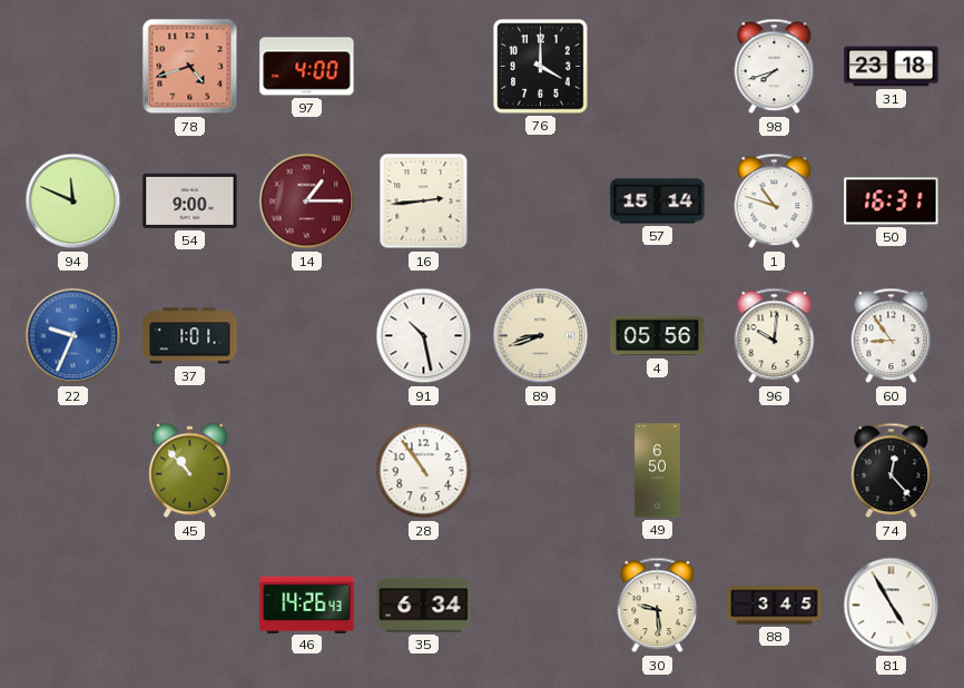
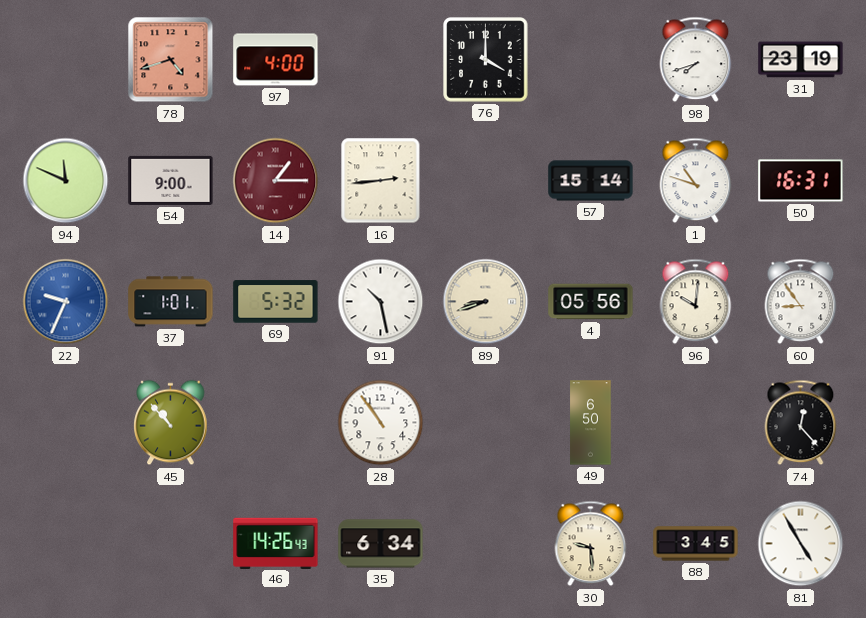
31: 23:18 -> 23:19 (801, 60)
69: none -> 5:32 (276, 302)
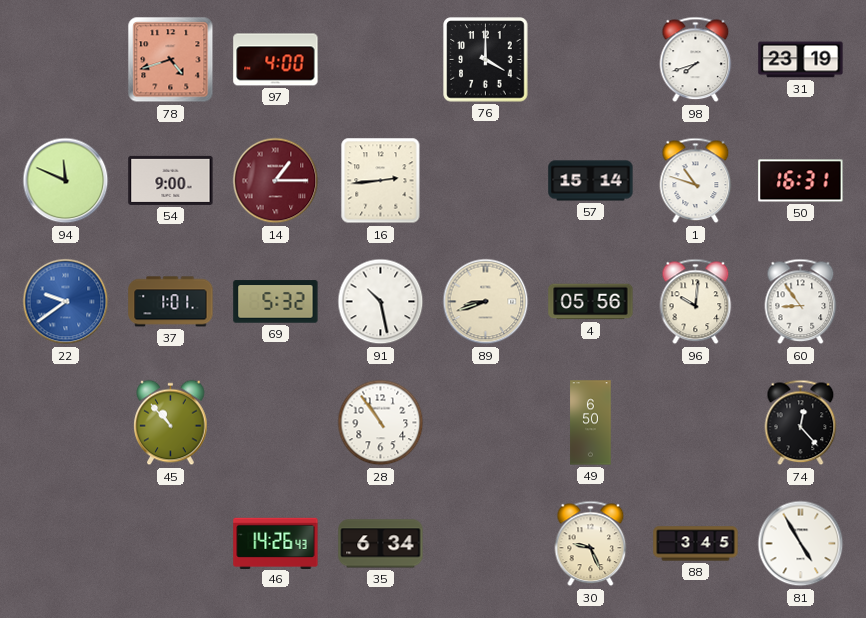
22: 9:34 -> 9:39 (66, 302)
30: 9:29 -> 9:26 (591, 544)
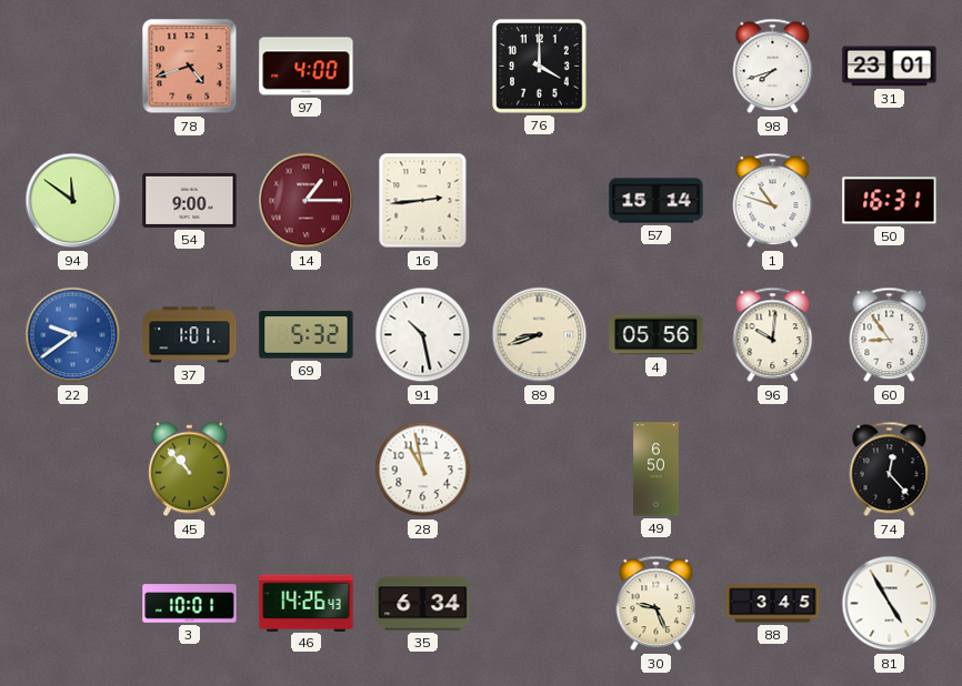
31: 23:19 -> 23:01 (890, 67)
94: 11:49 -> 11:51 (73, 201)
28: 10:54 -> 10:58 (423, 470)
3: none -> 10:01 (190, 604)
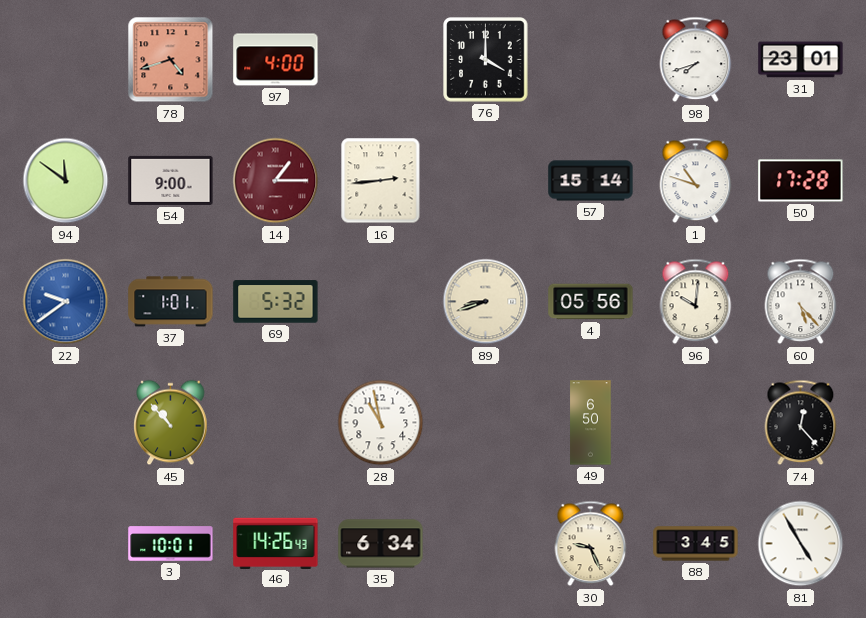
50: 16:31 -> 17:28 (801, 181)
91: 10:28 -> none (423, 335)
60: 8:54 -> 5:23 (801, 302)
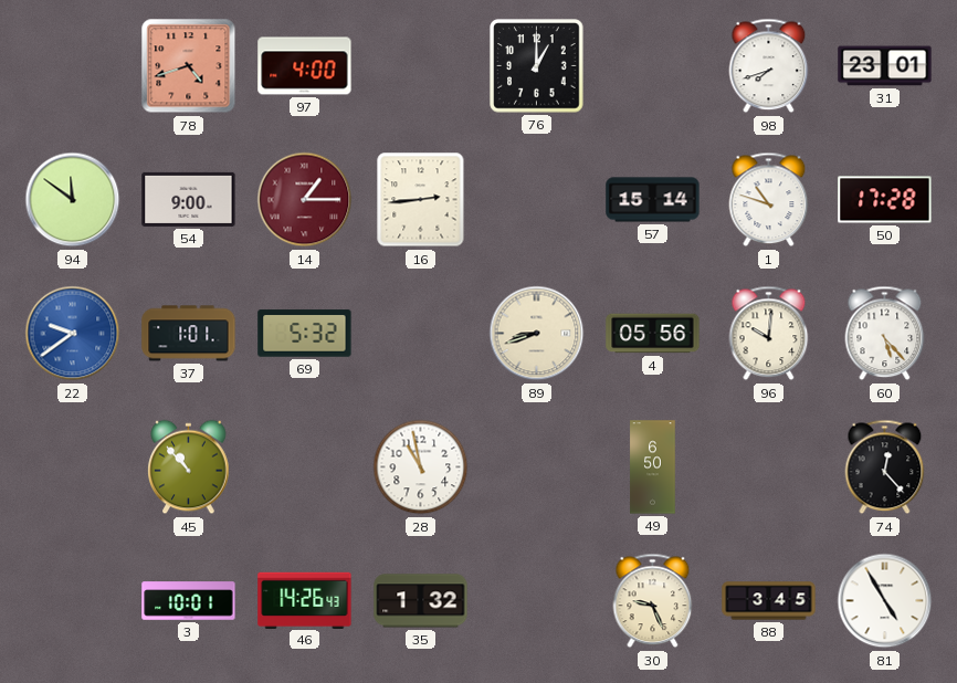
76: 4:00 -> 1:00 (537, 66)
35: 6:34 -> 1:32 (421, 601)
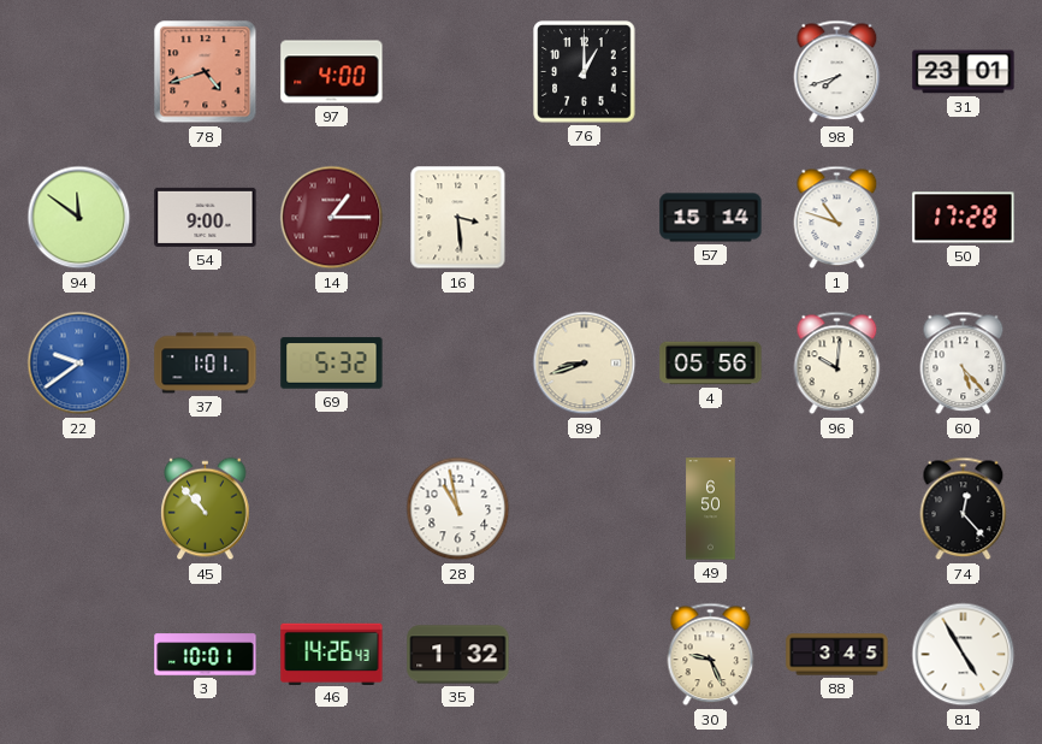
16: 2:44 -> 3:29 (458, 218)
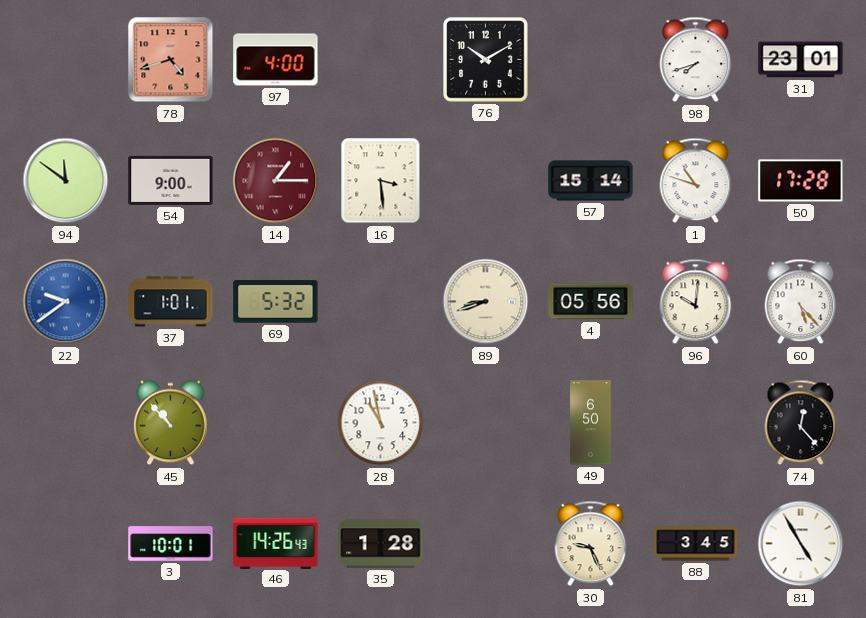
76: 1:00 -> 10:10 (486, 60)
35: 1:32 -> 1:28 (381, 544)
